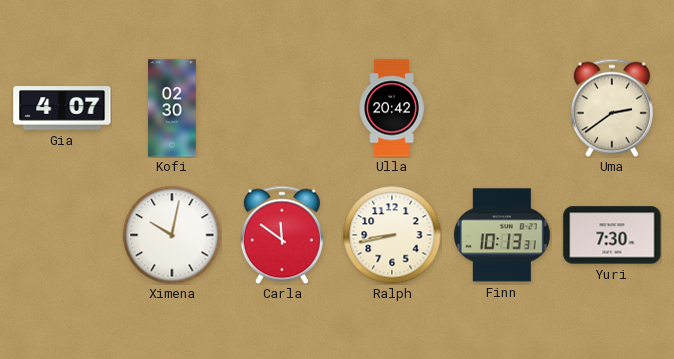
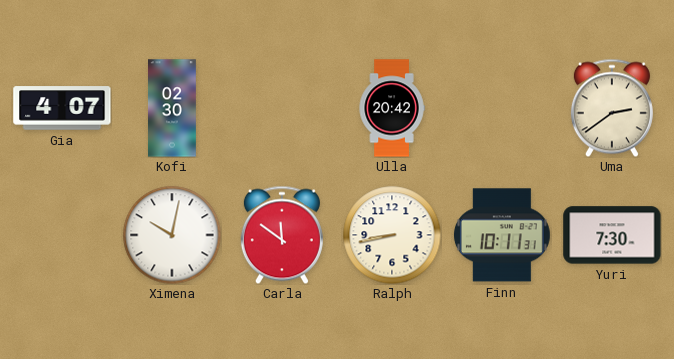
Finn: 10:13 -> 10:11 (502, 235)
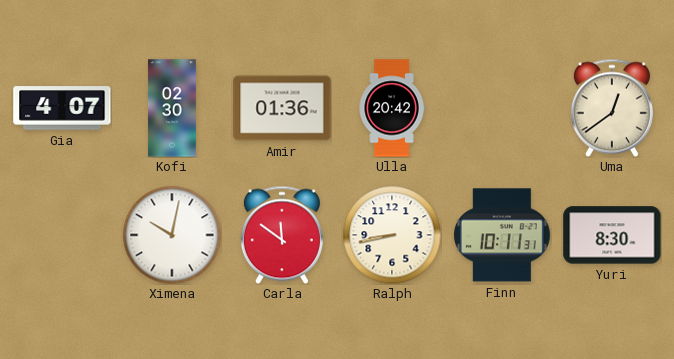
Amir: none -> 01:36 (282, 108)
Uma: 2:39 -> 12:39 (612, 108)
Yuri: 7:30 -> 8:30 (612, 235)
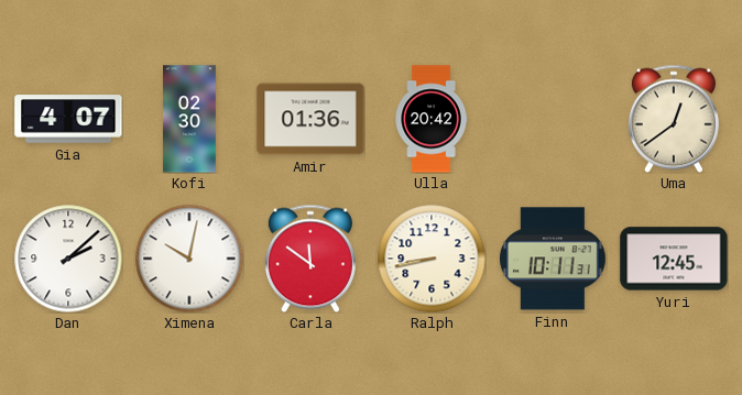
Dan: none -> 2:08 (68, 259)
Yuri: 8:30 -> 12:45 (674, 259)
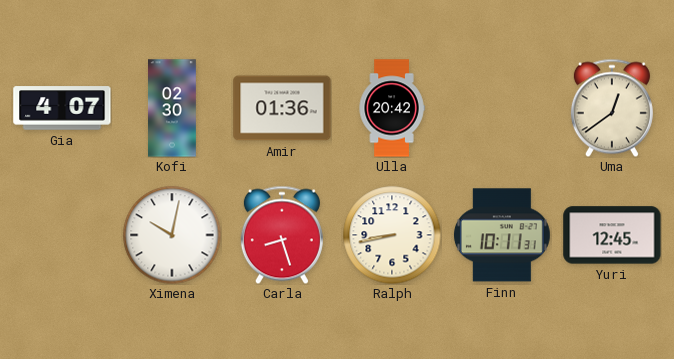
Dan: 2:08 -> none (68, 259)
Carla: 11:51 -> 8:27 (282, 235)
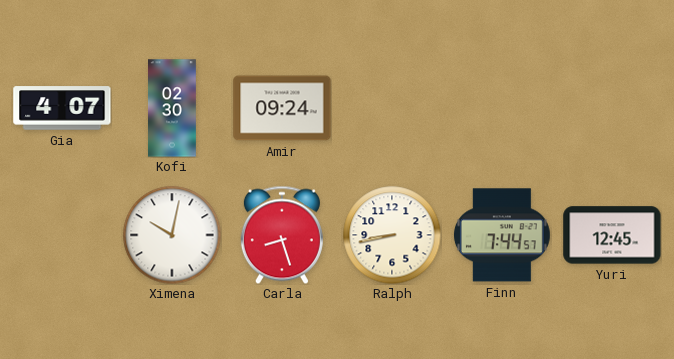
Amir: 01:36 -> 09:24 (282, 108)
Ulla: 20:42 -> none (392, 108)
Uma: 12:39 -> none (612, 108)
Finn: 10:11 -> 7:44 (502, 235)
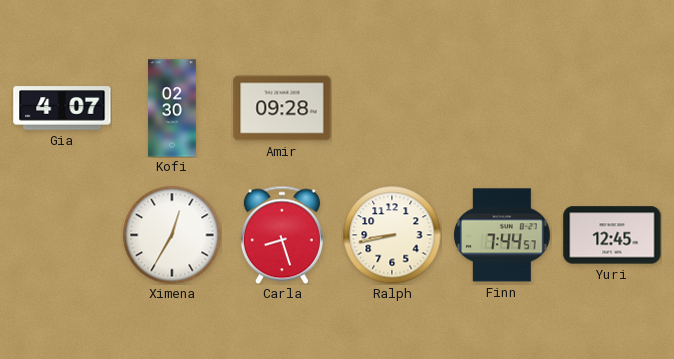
Amir: 09:24 -> 09:28 (282, 108)
Ximena: 10:02 -> 12:35 (172, 235)
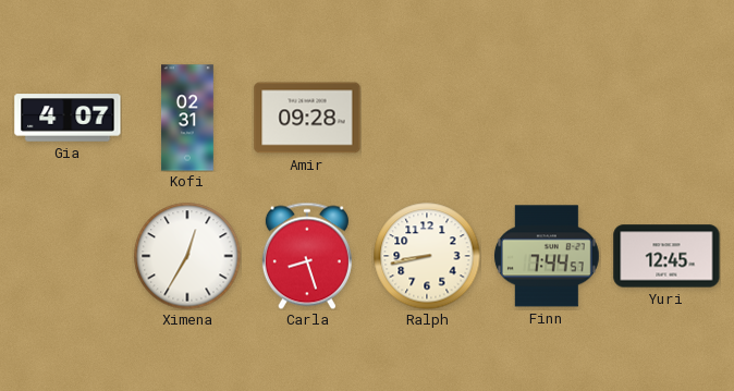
Kofi: 02:30 -> 02:31 (188, 118)
